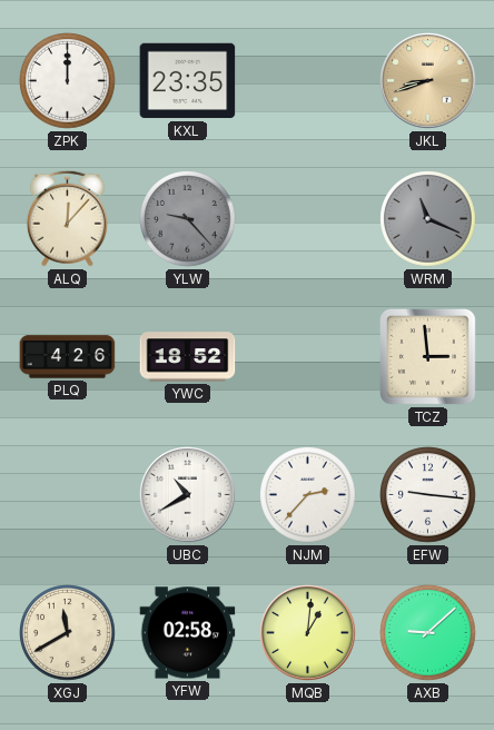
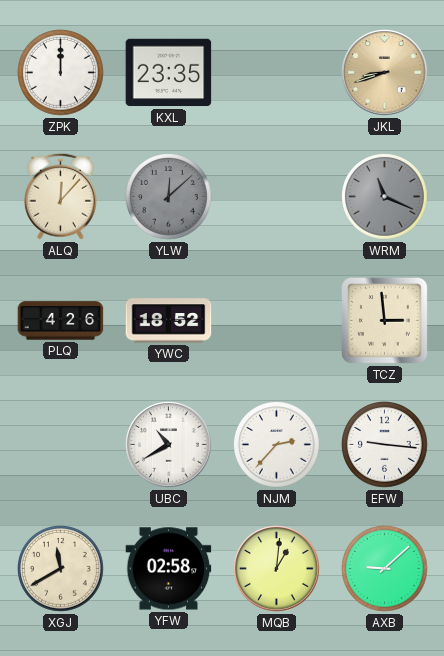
YLW: 9:23 -> 12:08 (169, 197)
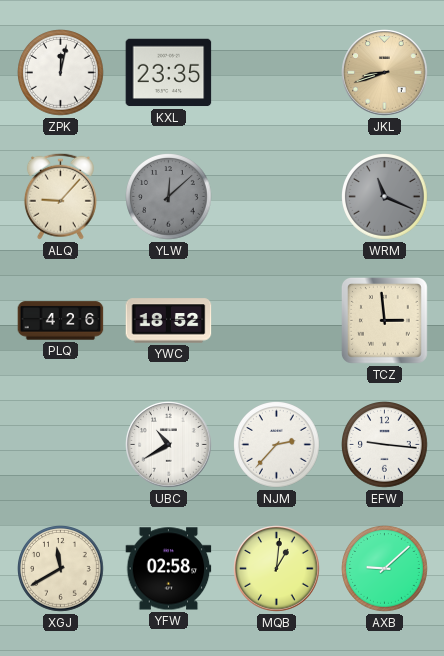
ZPK: 12:00 -> 12:02 (61, 73)
ALQ: 12:07 -> 9:07 (60, 196)
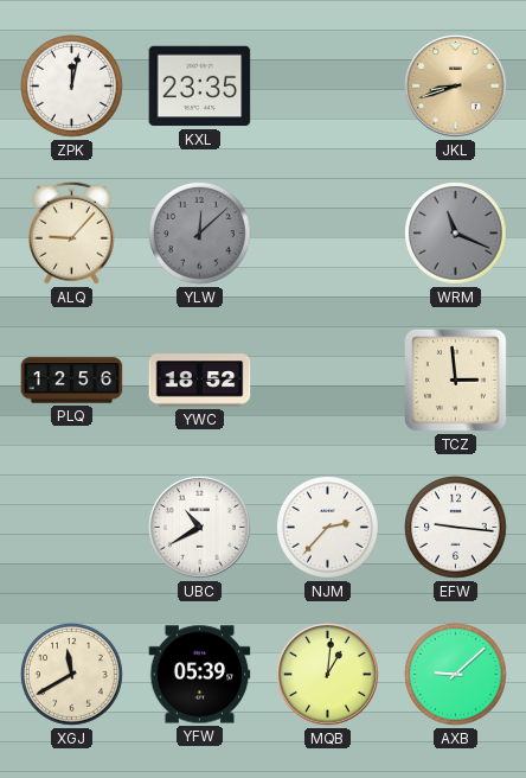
PLQ: 4:26 -> 12:56 (72, 381)
YFW: 02:58 -> 05:39 (200, 675)
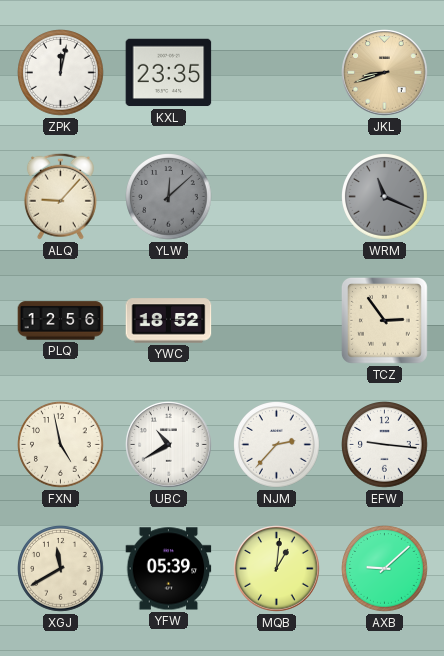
TCZ: 2:59 -> 2:54 (384, 320)
FXN: none -> 4:58 (61, 445)
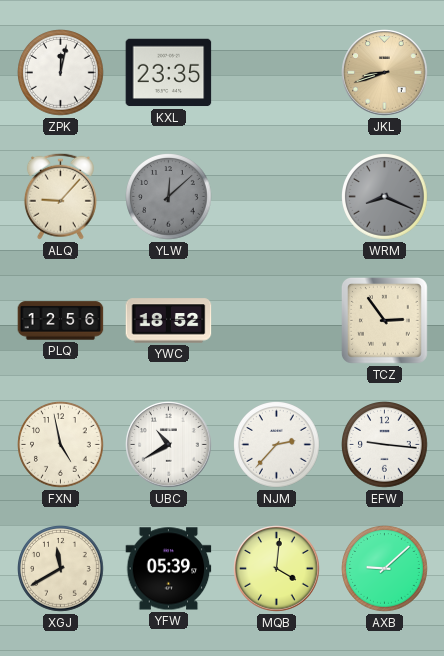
WRM: 11:19 -> 8:19 (385, 197)
MQB: 1:01 -> 4:01 (277, 569)
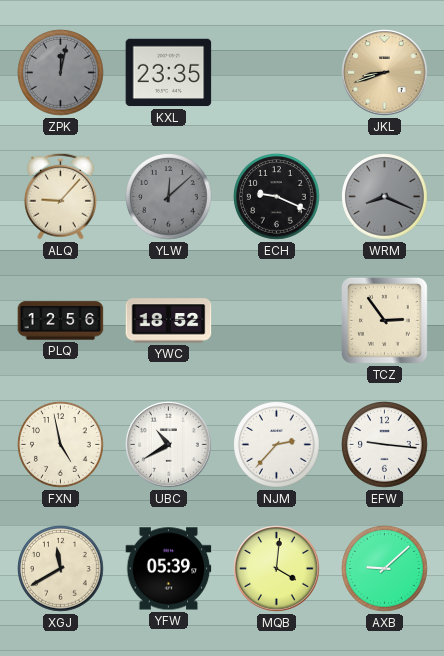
ZPK dial: white -> grey (61, 73)
ECH: none -> 9:19 (277, 197)
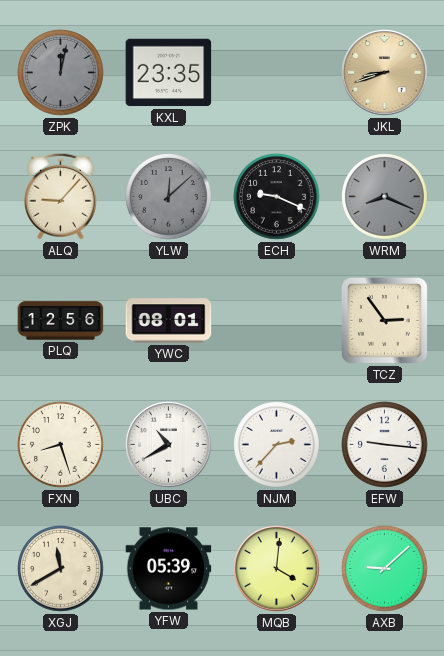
YWC: 18:52 -> 08:01 (169, 321)
FXN: 4:58 -> 8:27 (61, 445)
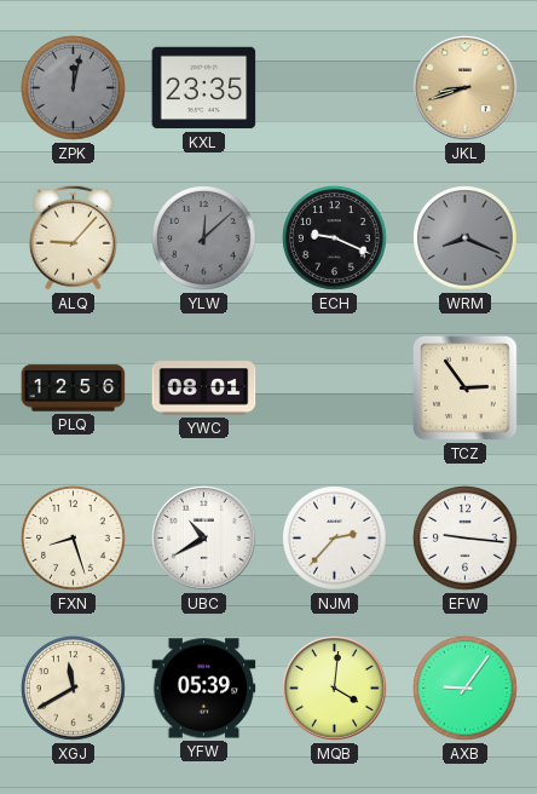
AXB: 9:08 -> 9:06 (466, 689)
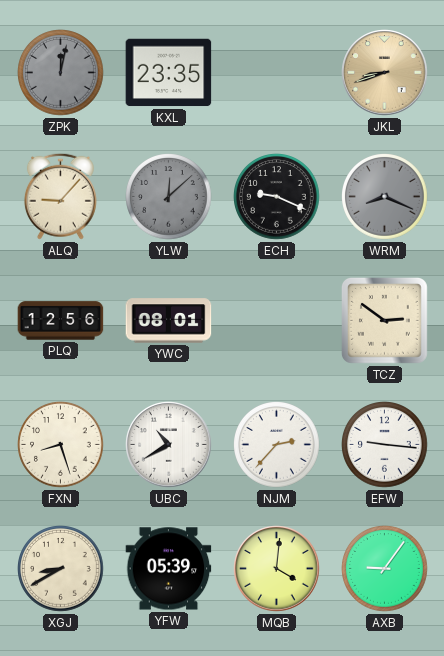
TCZ: 2:54 -> 2:51 (384, 320)
XGJ: 11:40 -> 8:40 (61, 569)
